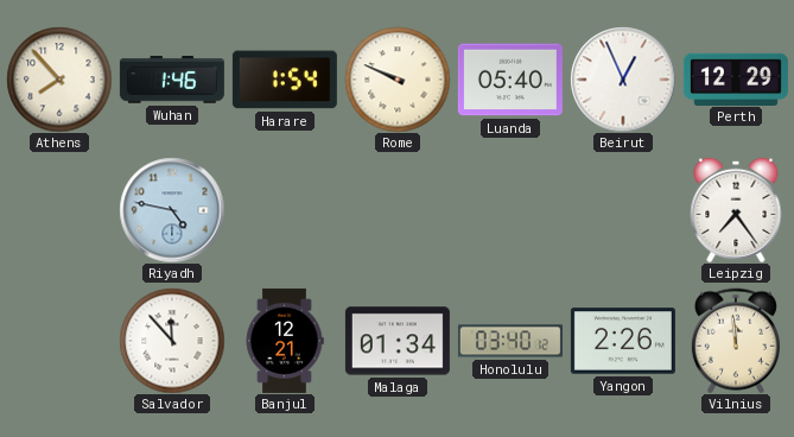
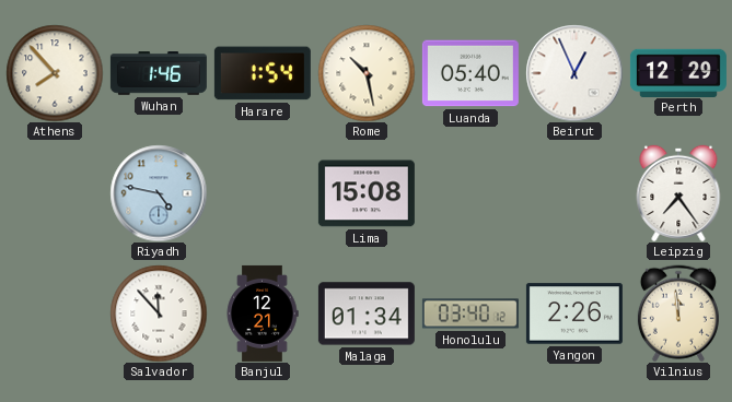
Rome: 9:49 -> 10:28 (367, 73)
Lima: none -> 15:08 (367, 193)
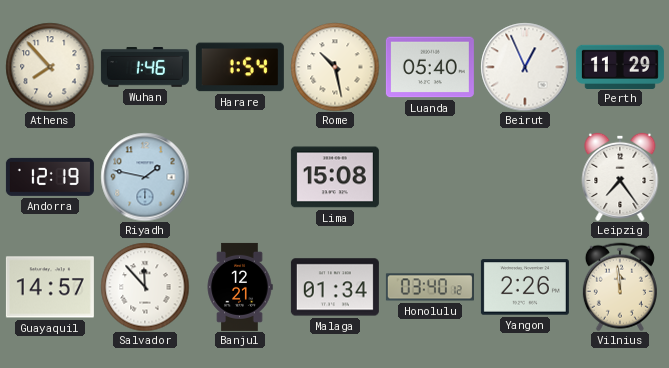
Perth: 12:29 -> 11:29 (620, 66)
Andorra: none -> 12:19 (50, 177)
Riyadh: 4:47 -> 1:47 (145, 177)
Guayaquil: none -> 14:57 (50, 287)
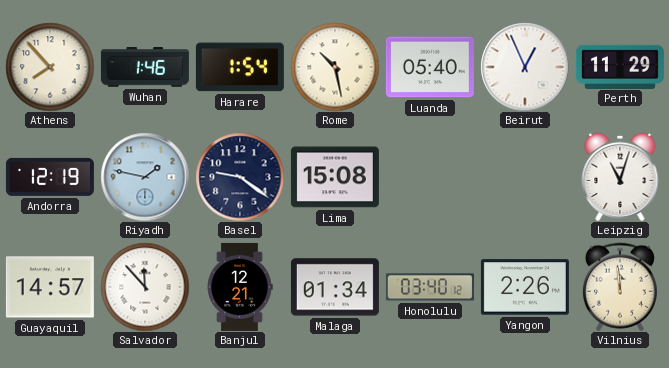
Basel: none -> 9:21 (240, 177)
Leipzig: 7:24 -> 11:03 (620, 177)
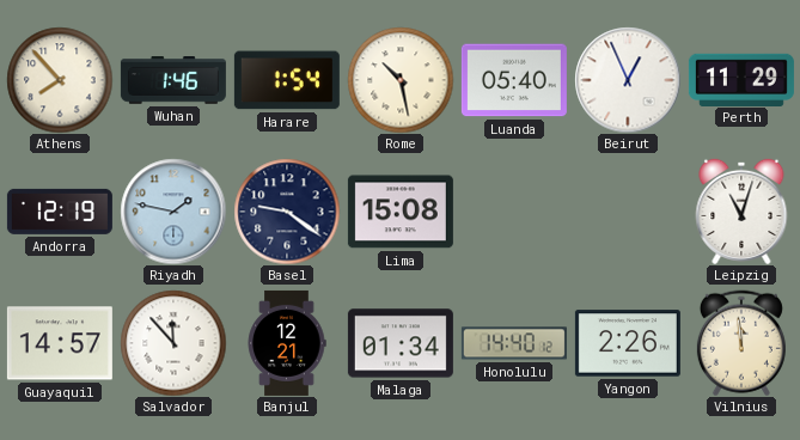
Honolulu: 03:40 -> 14:40 (514, 343)
